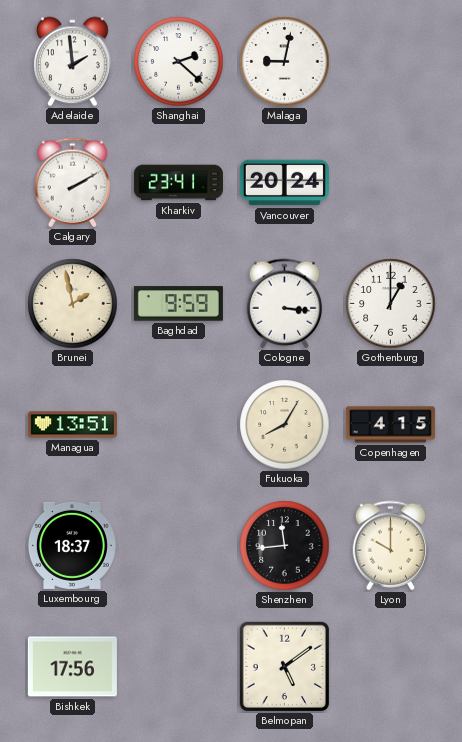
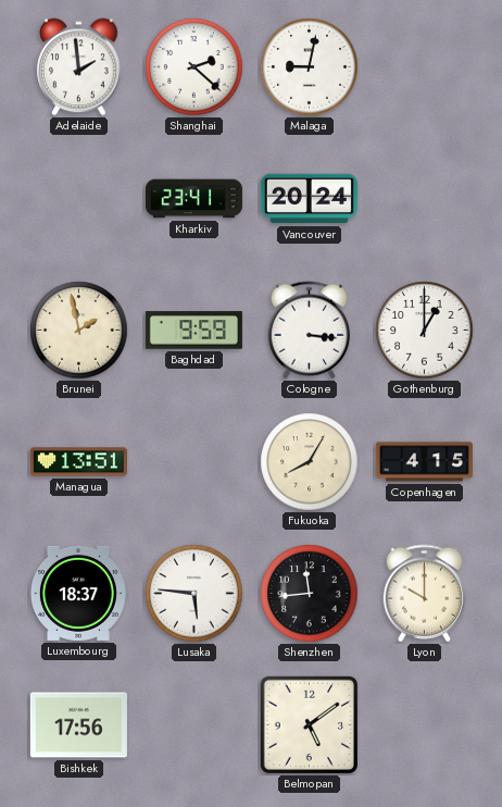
Calgary: 2:10 -> none (73, 183)
Lusaka: none -> 5:46 (194, 594)
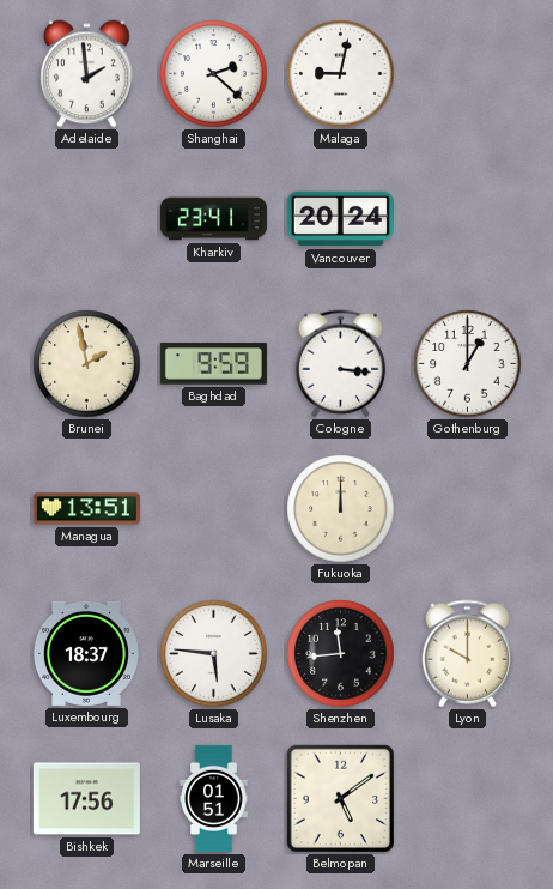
Fukuoka: 8:05 -> 12:00 (341, 509)
Copenhagen: 4:15 -> none (424, 462)
Marseille: none -> 01:51 (214, 798)
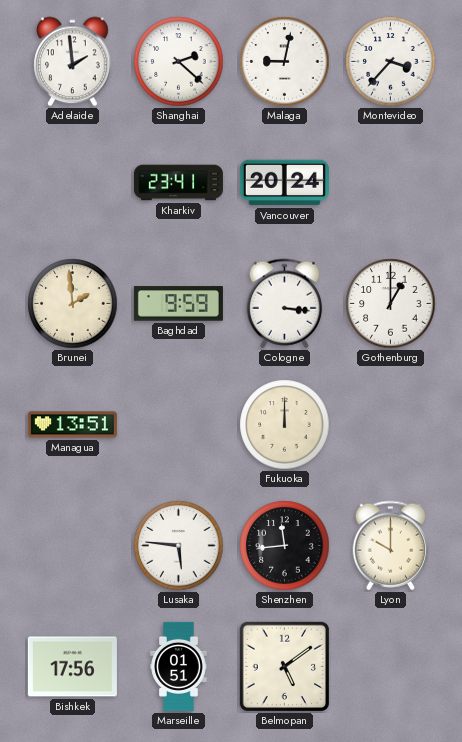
Montevideo: none -> 3:37 (391, 62)
Brunei: 1:58 -> 1:59 (73, 304)
Luxembourg: 18:37 -> none (86, 653)
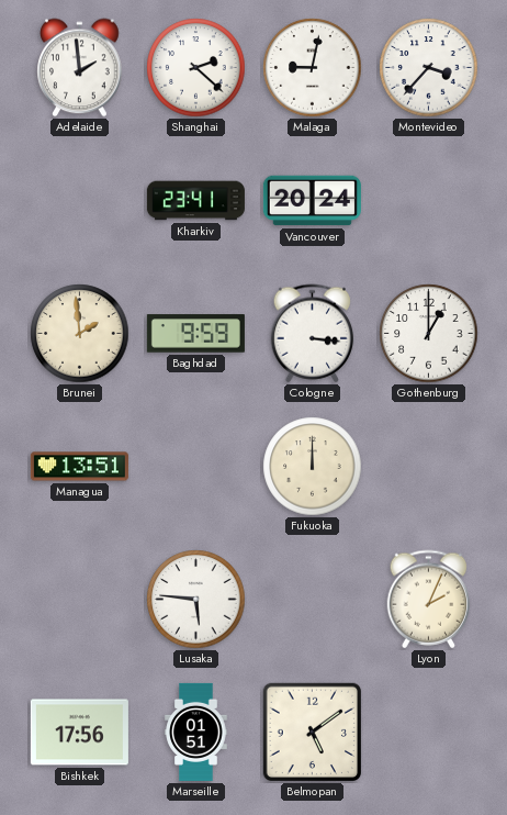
Shenzhen: 11:44 -> none (285, 546)
Lyon: 10:00 -> 2:04 (429, 600)
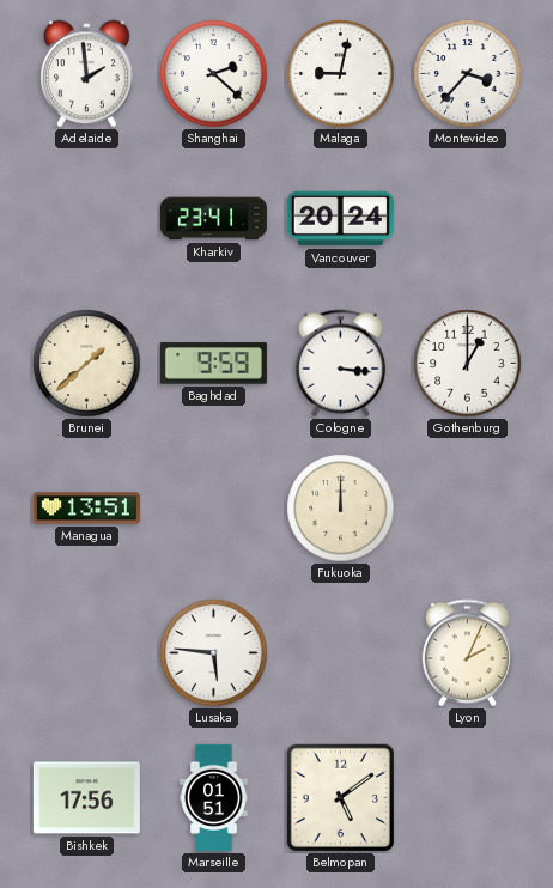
Brunei: 1:59 -> 1:38 (87, 364)
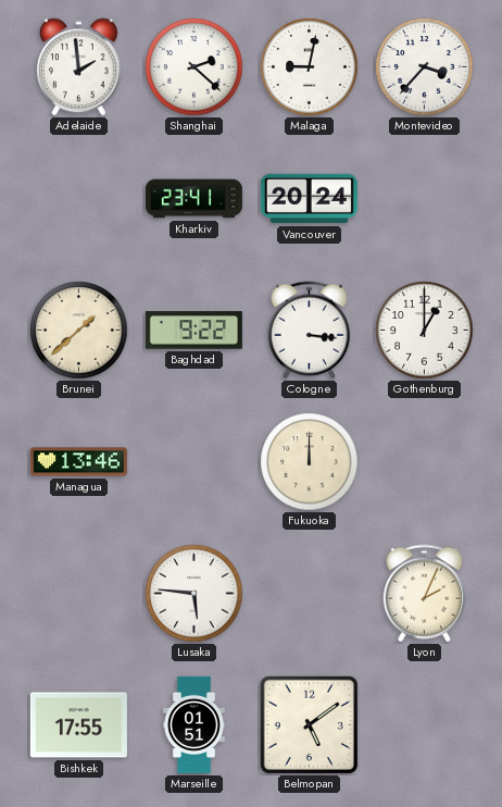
Baghdad: 9:59 -> 9:22 (193, 331)
Managua: 13:51 -> 13:46 (78, 462)
Bishkek: 17:56 -> 17:55 (78, 725)
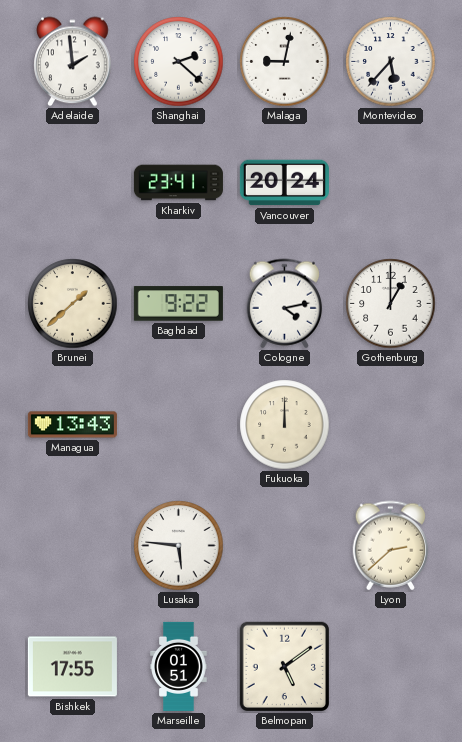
Montevideo: 3:37 -> 5:37 (391, 62)
Cologne: 3:16 -> 4:13 (285, 304)
Managua: 13:46 -> 13:43 (72, 425)
Lyon: 2:04 -> 2:38 (391, 546)
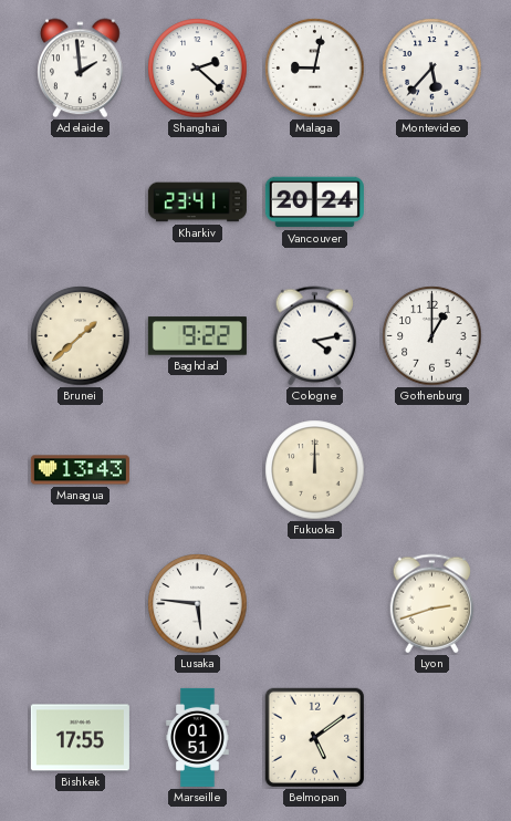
Lyon: 2:38 -> 2:42 (432, 604)
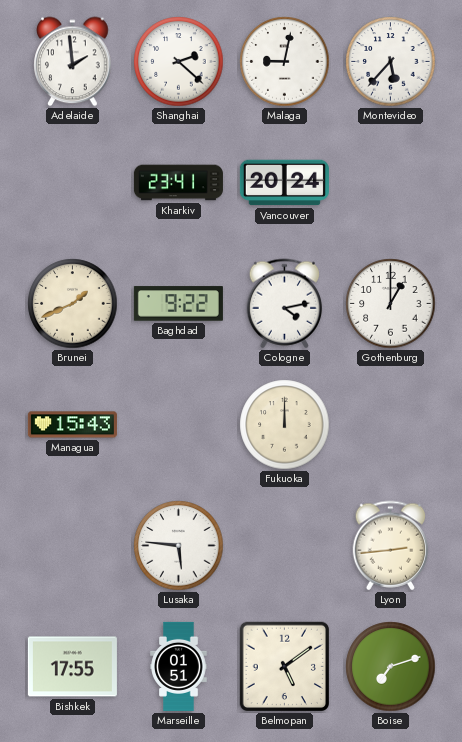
Brunei: 1:38 -> 1:41 (73, 304)
Managua: 13:43 -> 15:43 (72, 425)
Lyon: 2:42 -> 2:44 (391, 546)
Boise: none -> 7:12 (391, 667)
